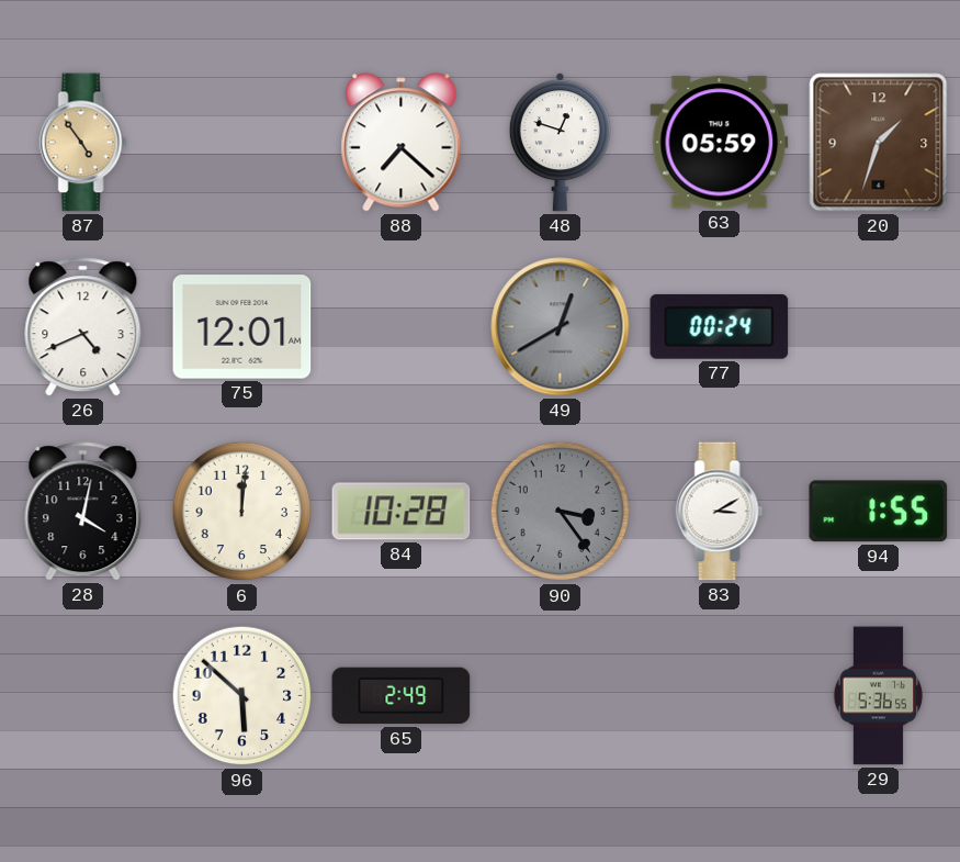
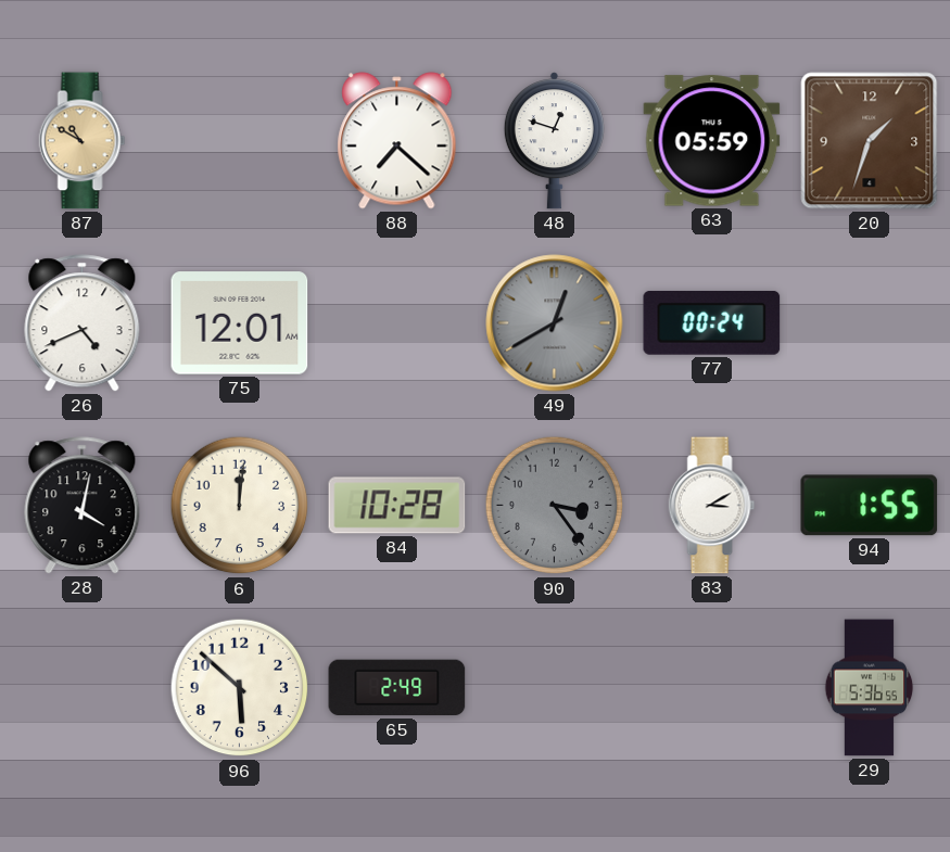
87: 4:54 -> 10:50 (83, 141)
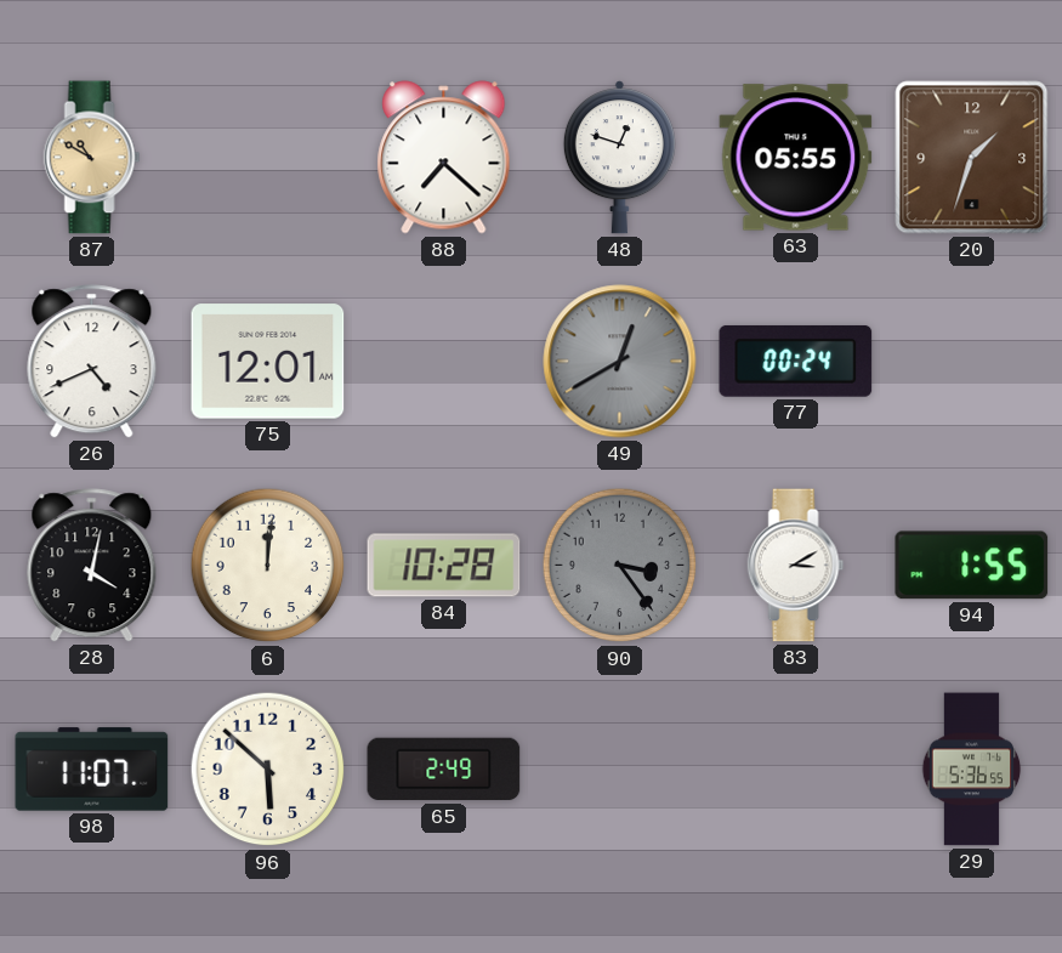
63: 05:59 -> 05:55 (796, 158)
98: none -> 11:07 (92, 770)
